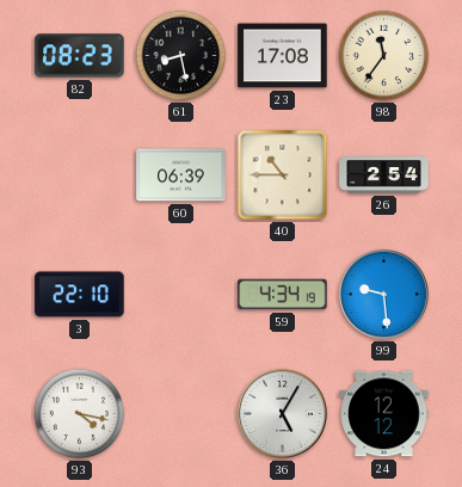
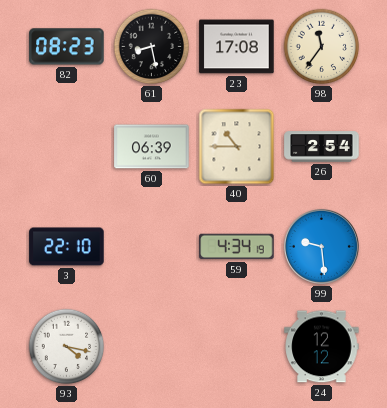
36: 5:05 -> none (282, 413)
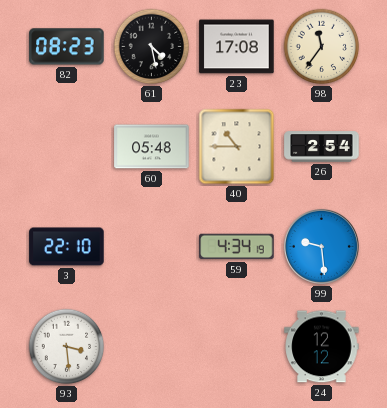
61: 8:28 -> 4:28 (152, 47)
60: 06:39 -> 05:48 (152, 147)
93: 4:17 -> 3:29 (67, 347)
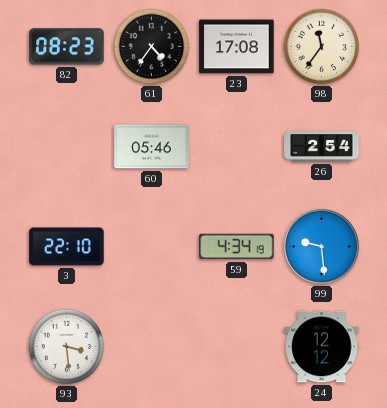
61: 4:28 -> 4:36 (152, 47)
60: 05:48 -> 05:46 (152, 147)
40: 10:45 -> none (237, 147)
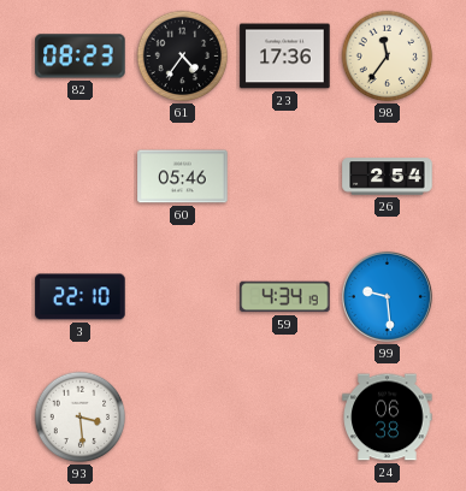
23: 17:08 -> 17:36 (285, 57)
24: 12:12 -> 06:38 (388, 418)
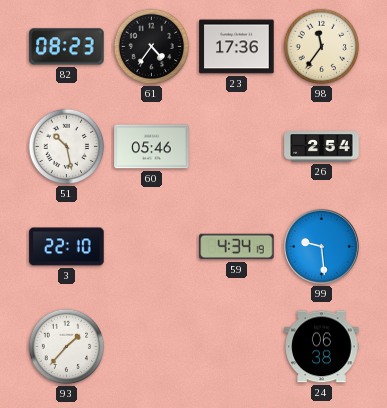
51: none -> 10:28 (67, 147)
93: 3:29 -> 1:37 (67, 347)
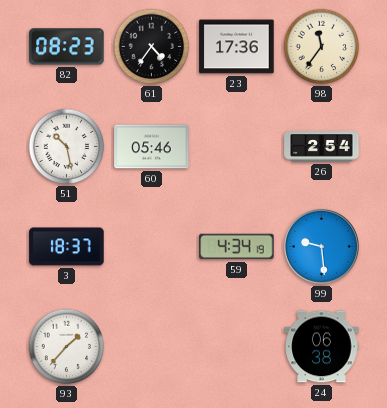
3: 22:10 -> 18:37 (67, 247)
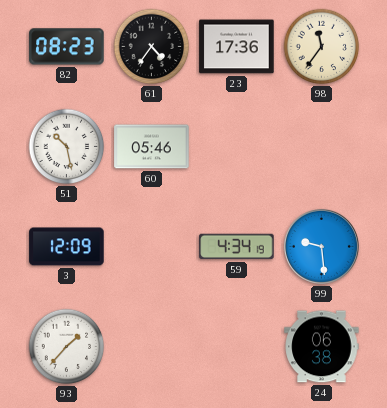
26: 2:54 -> none (322, 147)
3: 18:37 -> 12:09 (67, 247)
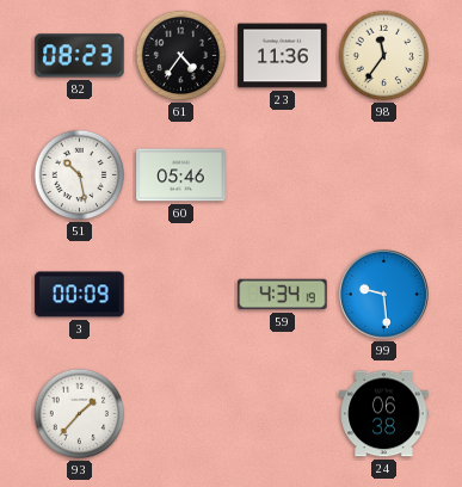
23: 17:36 -> 11:36 (283, 56)
3: 12:09 -> 00:09 (80, 295)
